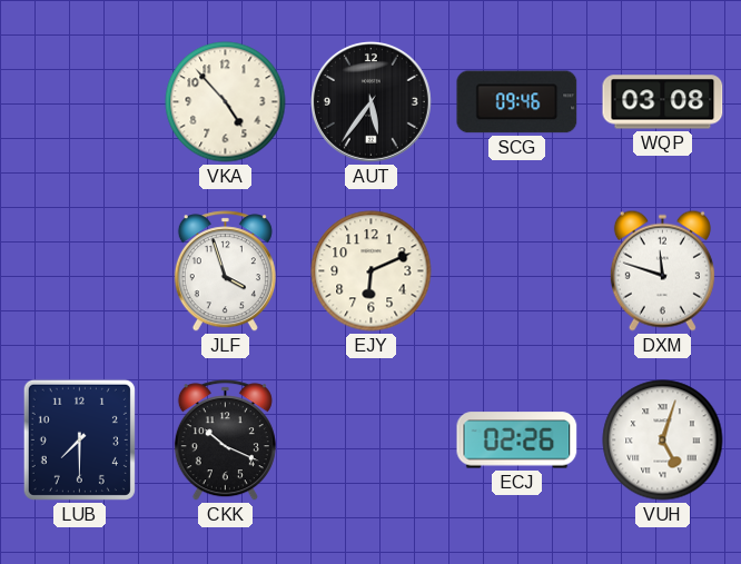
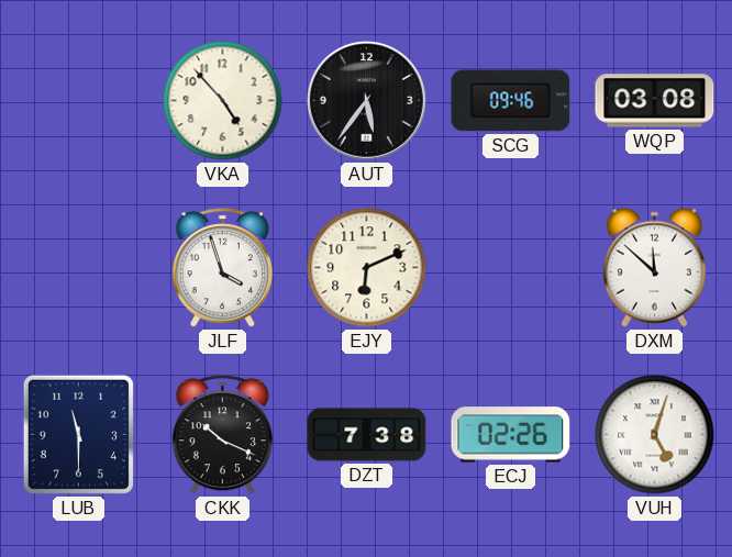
DXM: 11:48 -> 11:52 (654, 267)
LUB: 7:30 -> 11:30 (78, 434)
DZT: none -> 7:38 (367, 435)
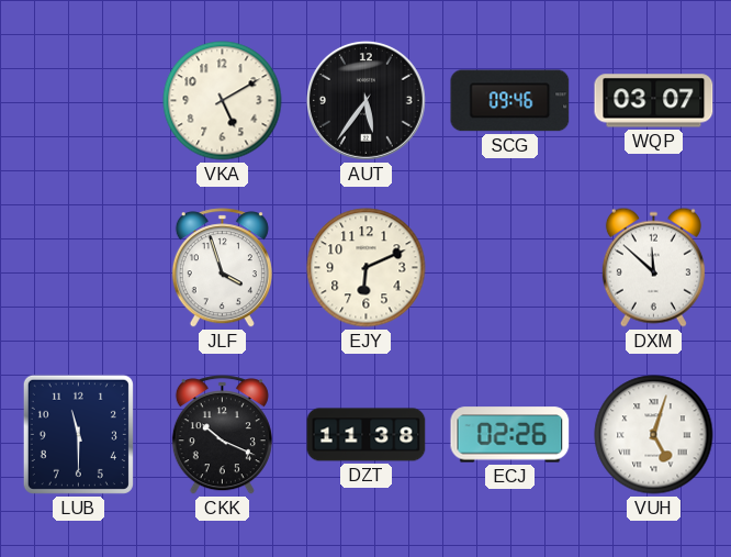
VKA: 4:53 -> 5:10 (223, 101)
WQP: 03:08 -> 03:07 (654, 101)
DZT: 7:38 -> 11:38 (367, 435)
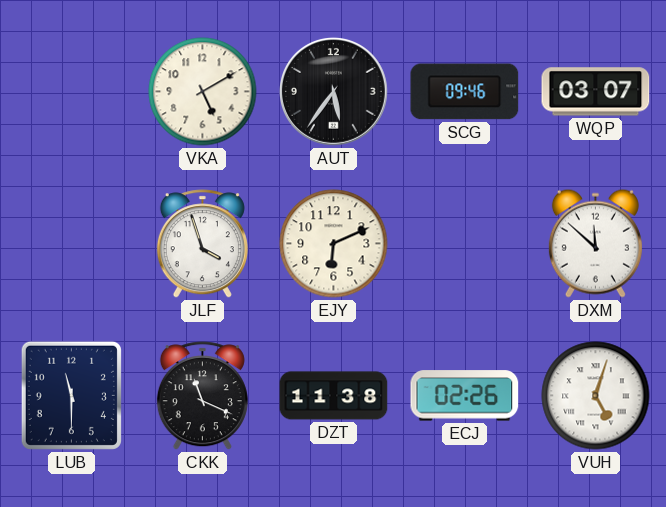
CKK: 10:19 -> 11:19 (202, 396)
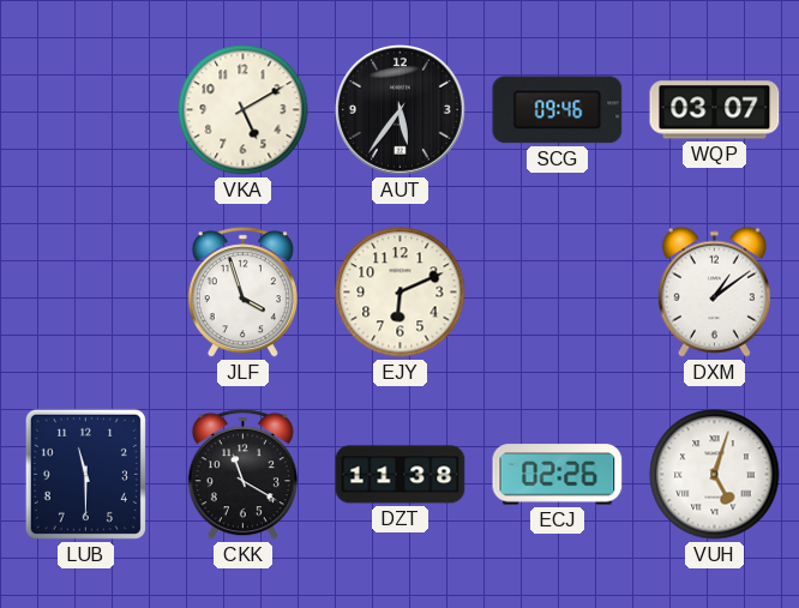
DXM: 11:52 -> 1:09 (714, 291)
CKK: 11:19 -> 11:20 (242, 475)
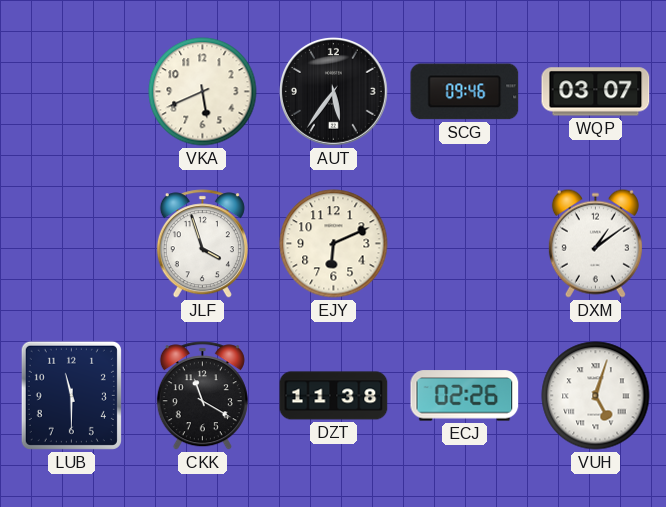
VKA: 5:10 -> 5:41 (203, 92)
